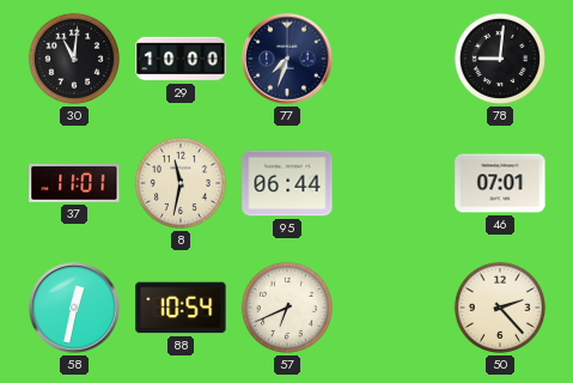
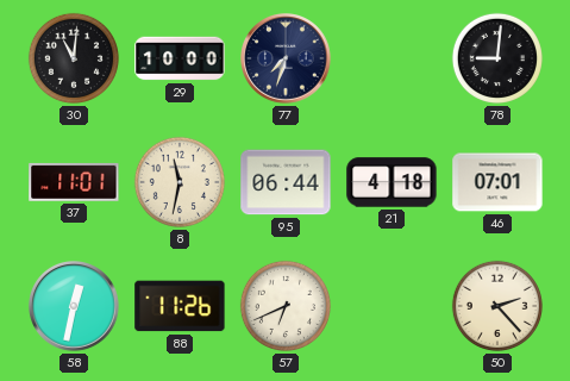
21: none -> 4:18 (392, 182)
88: 10:54 -> 11:26 (180, 306)
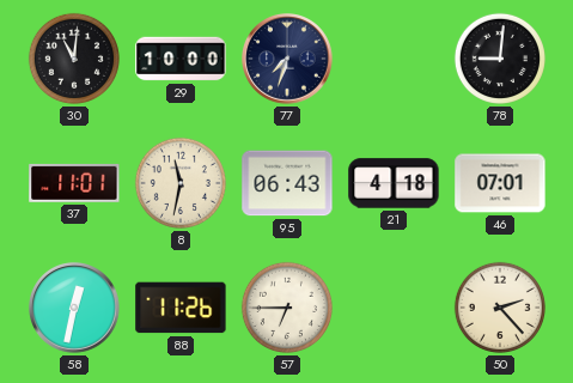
95: 06:44 -> 06:43 (287, 183)
57: 6:41 -> 6:45 (287, 308)
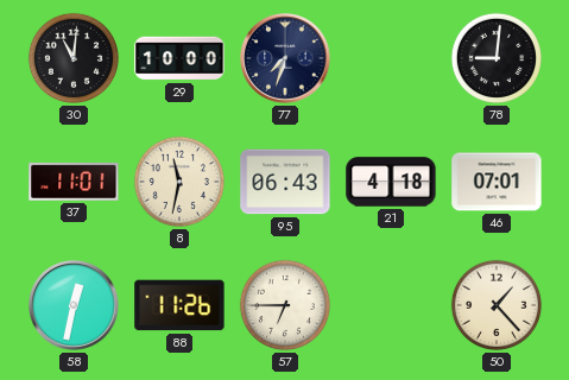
50: 2:23 -> 1:23 (497, 305)
